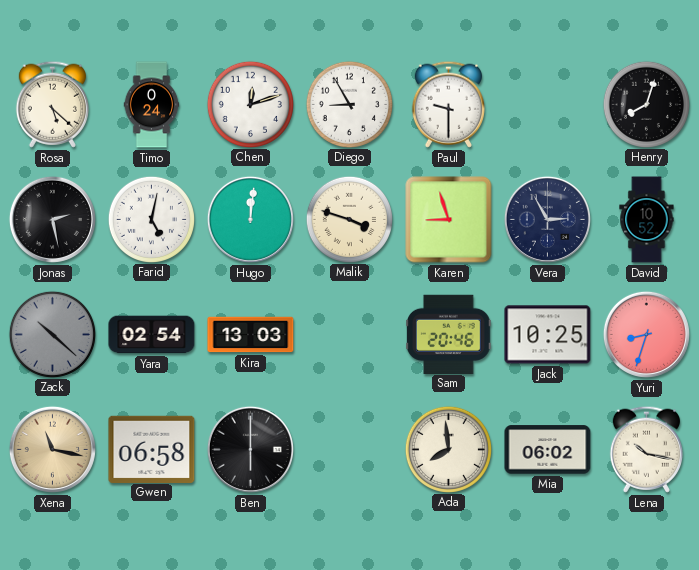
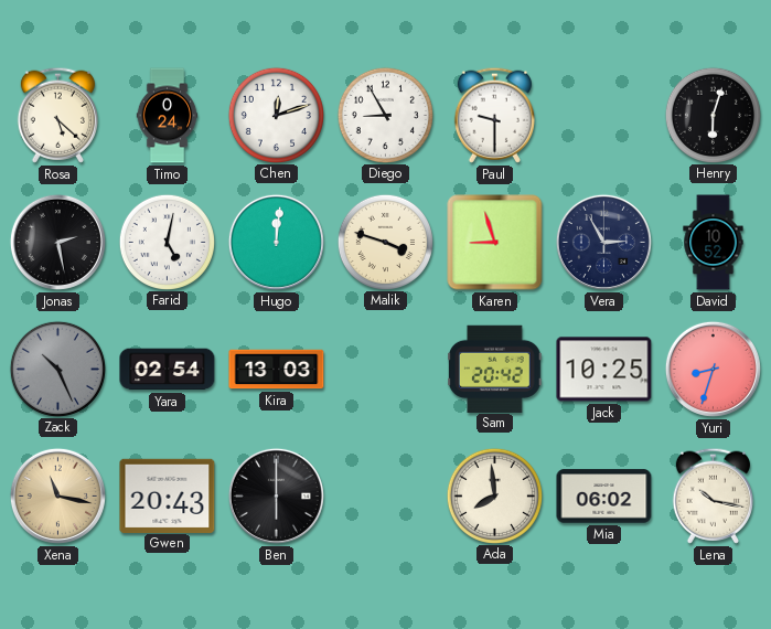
Henry: 8:03 -> 6:03 (713, 115)
Zack: 10:22 -> 10:26 (57, 369)
Sam: 20:46 -> 20:42 (495, 369)
Gwen: 06:58 -> 20:43 (168, 495)
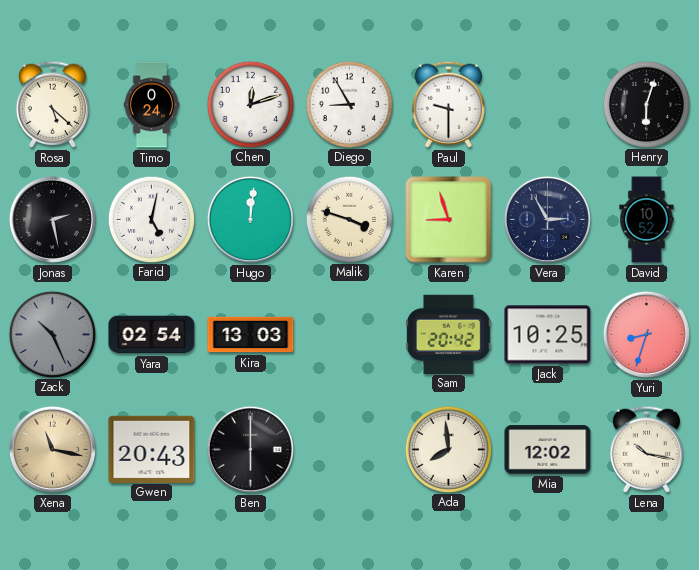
Mia: 06:02 -> 12:02 (548, 450)
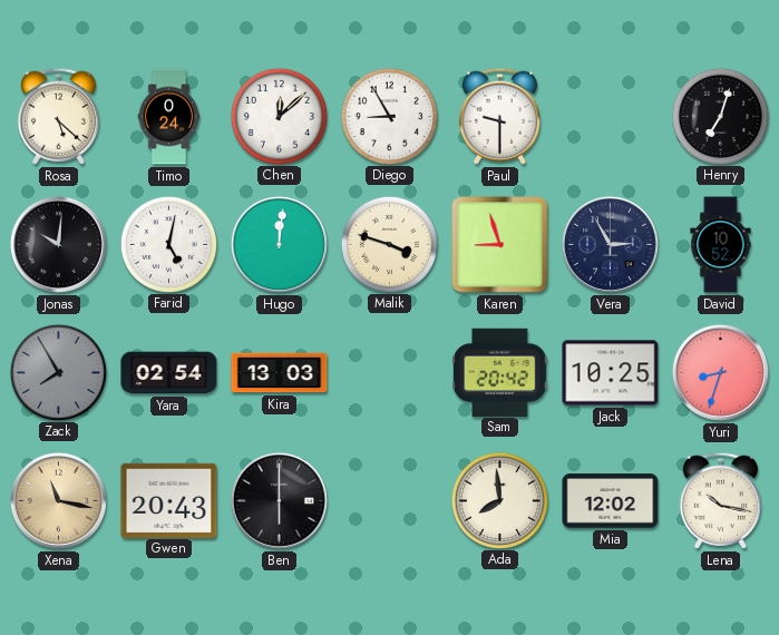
Chen: 12:12 -> 12:08 (279, 116)
Henry: 6:03 -> 7:03 (720, 116)
Jonas: 2:28 -> 10:01 (58, 244)
Zack: 10:26 -> 7:55 (58, 372)
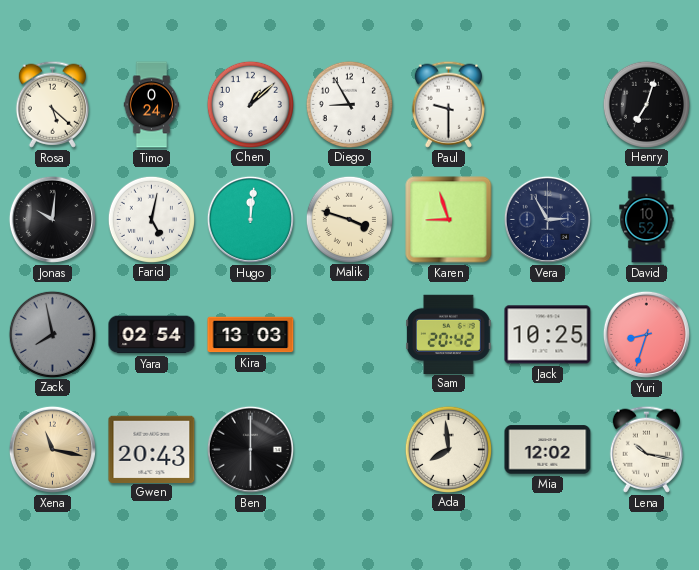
Chen: 12:08 -> 1:08 (250, 104)
Zack: 7:55 -> 7:58 (52, 334)
